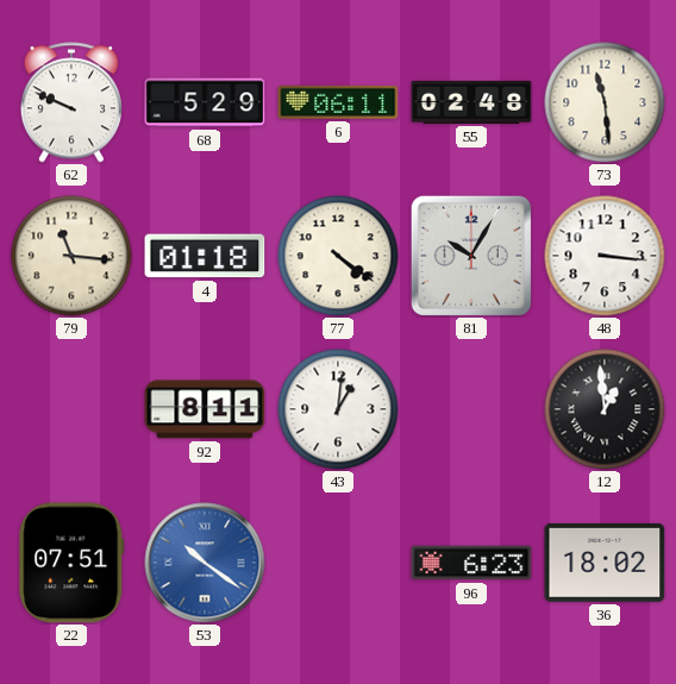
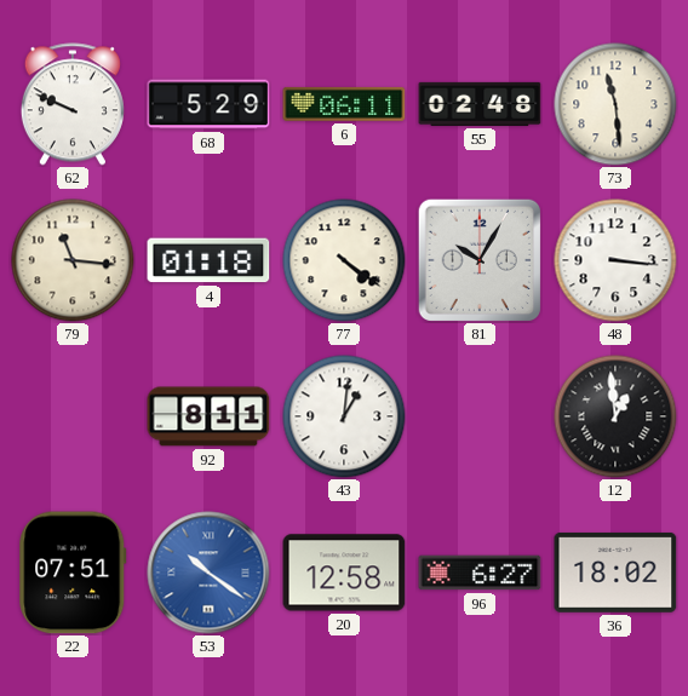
20: none -> 12:58 (344, 573)
96: 6:23 -> 6:27 (480, 573)
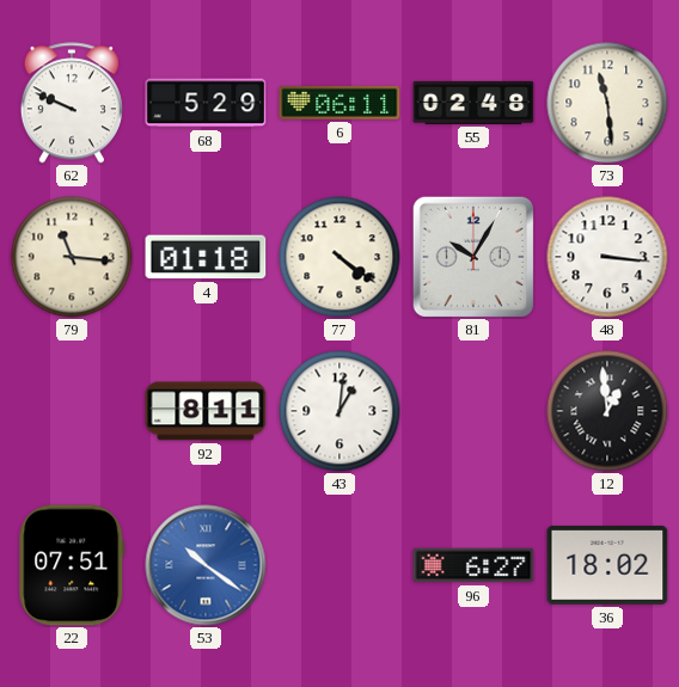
20: 12:58 -> none (344, 573)
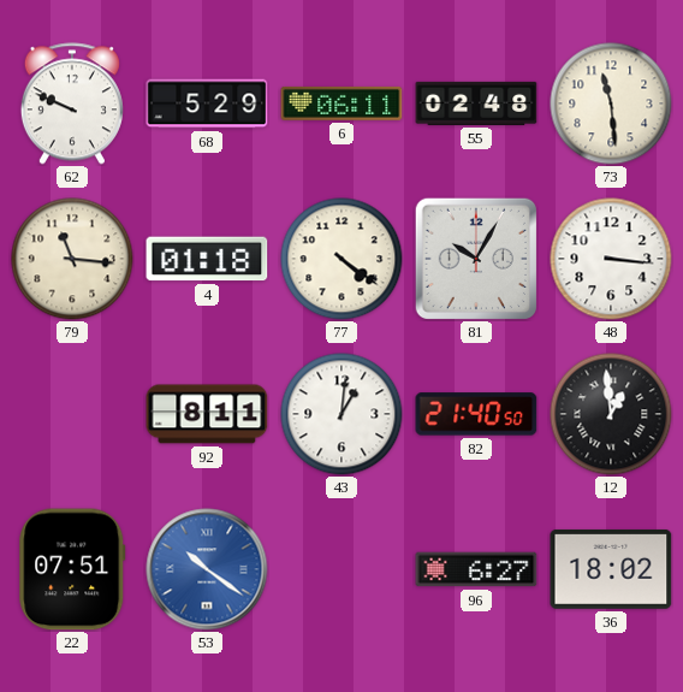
82: none -> 21:40 (476, 414)
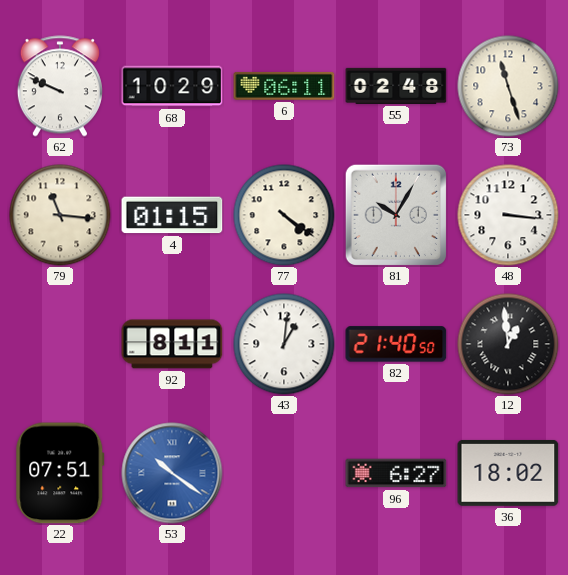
68: 5:29 -> 10:29 (172, 86)
73: 11:29 -> 11:27 (508, 86)
4: 01:18 -> 01:15 (172, 215)
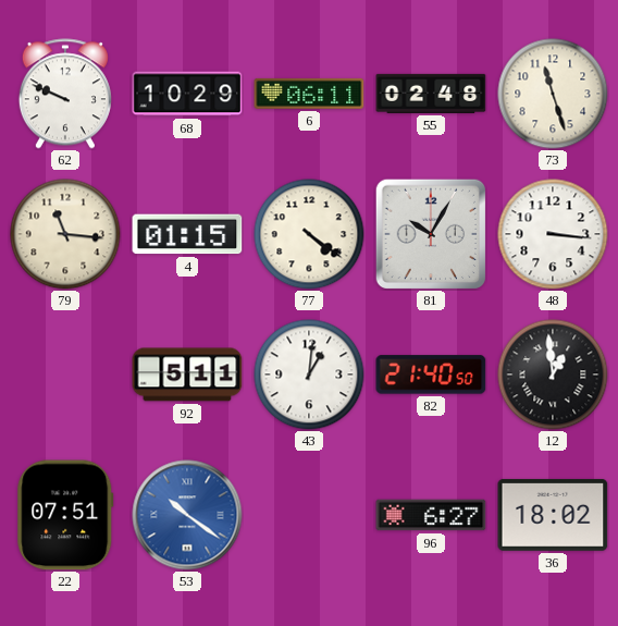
92: 8:11 -> 5:11 (187, 375)
